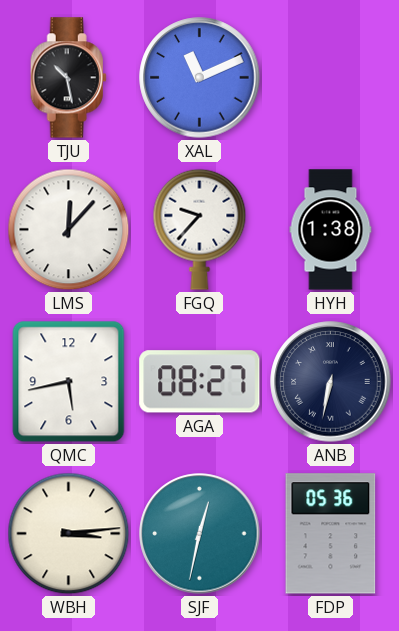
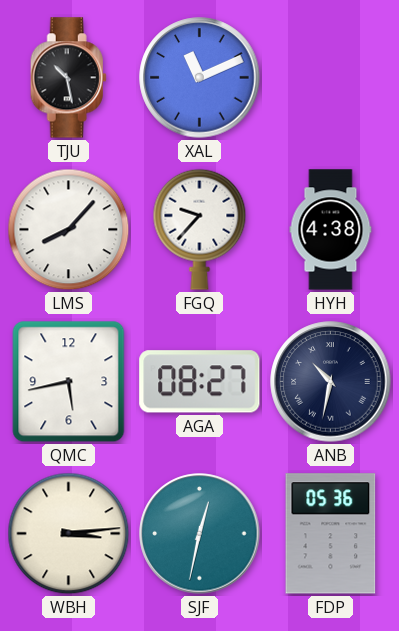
LMS: 12:07 -> 8:07 (69, 230)
HYH: 1:38 -> 4:38 (331, 230)
ANB: 6:32 -> 10:32 (331, 382)
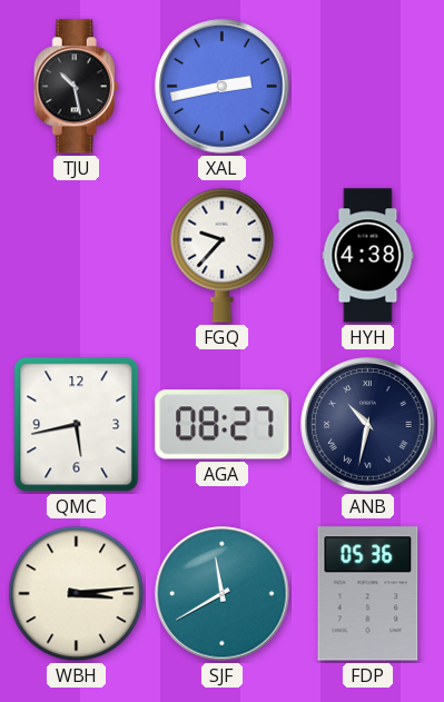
XAL: 11:11 -> 2:43 (223, 87)
LMS: 8:07 -> none (69, 230)
SJF: 12:32 -> 11:40 (223, 594)
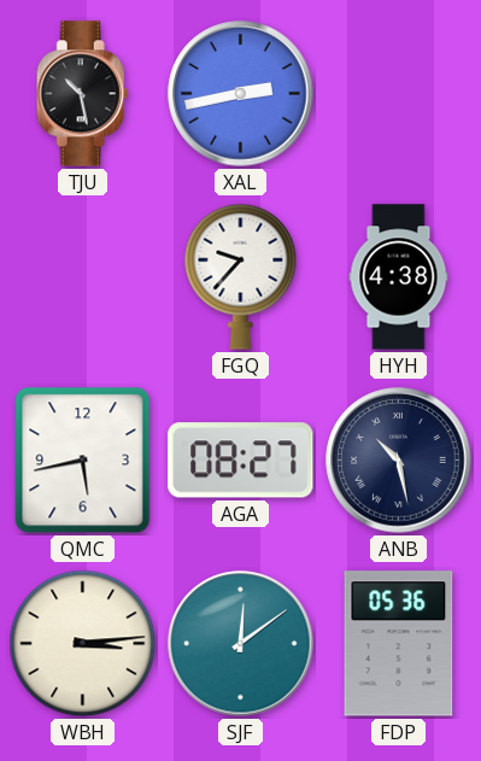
ANB: 10:32 -> 10:28 (399, 461)
SJF: 11:40 -> 12:09 (241, 644)
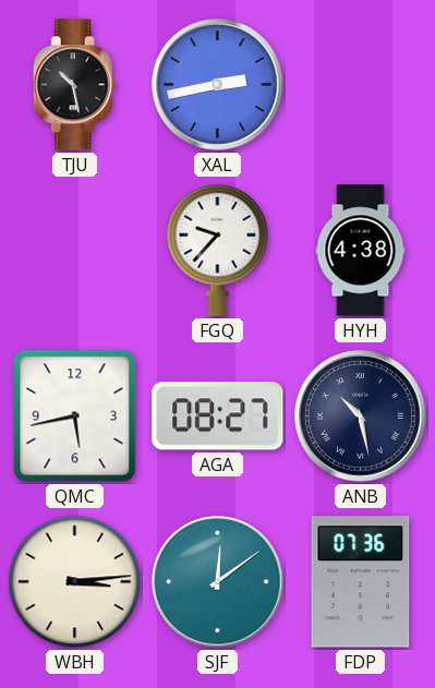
FDP: 05:36 -> 07:36 (361, 582)
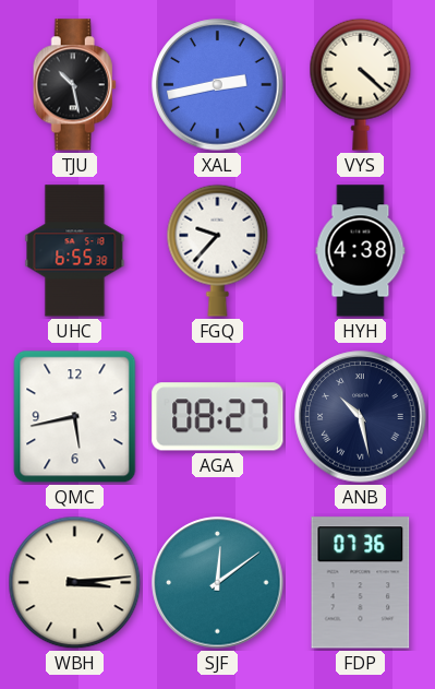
VYS: none -> 4:22 (361, 84)
UHC: none -> 6:55 (75, 251)
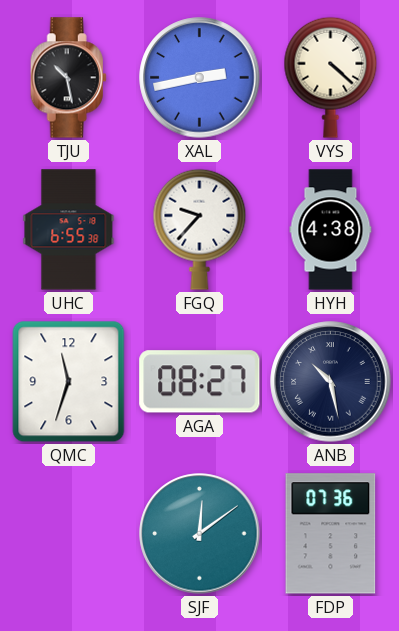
QMC: 5:43 -> 11:33 (69, 382)
WBH: 3:14 -> none (75, 583)
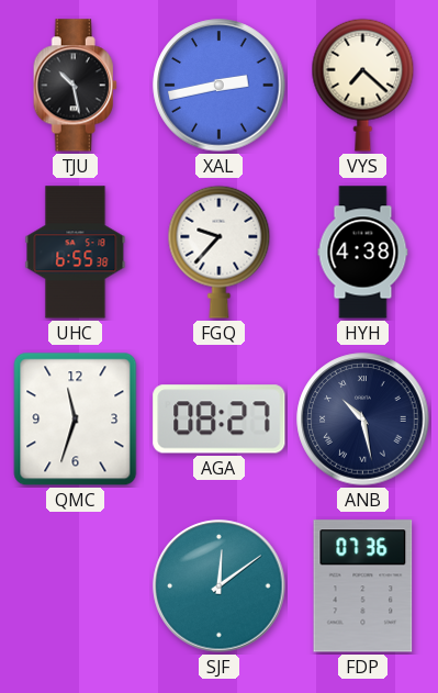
VYS: 4:22 -> 7:22 (363, 85)
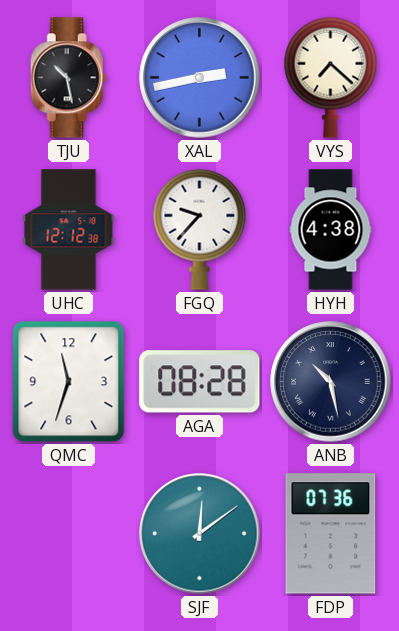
UHC: 6:55 -> 12:12 (69, 230)
AGA: 08:27 -> 08:28 (200, 382)
